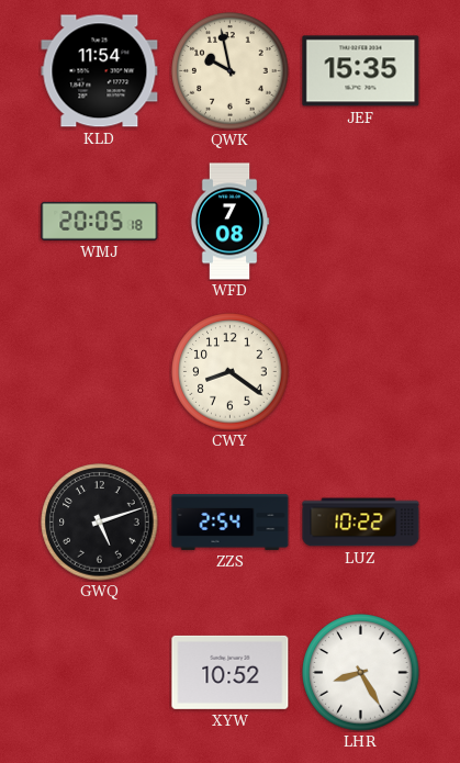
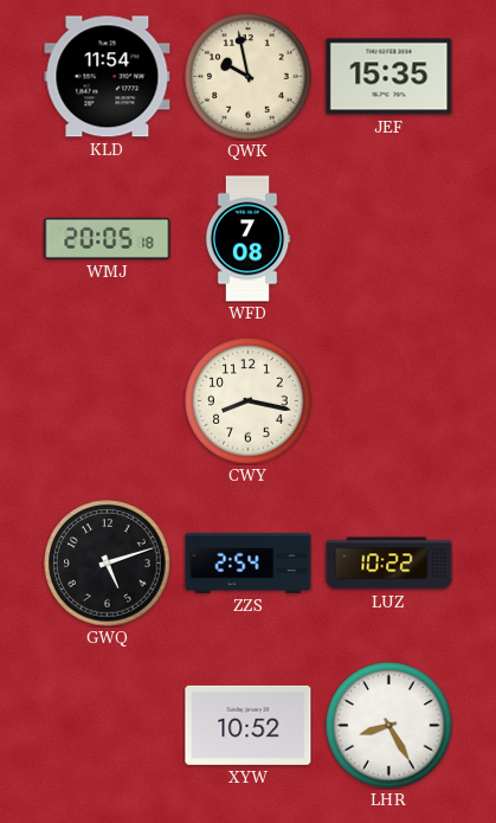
CWY: 8:21 -> 8:17 (249, 401)
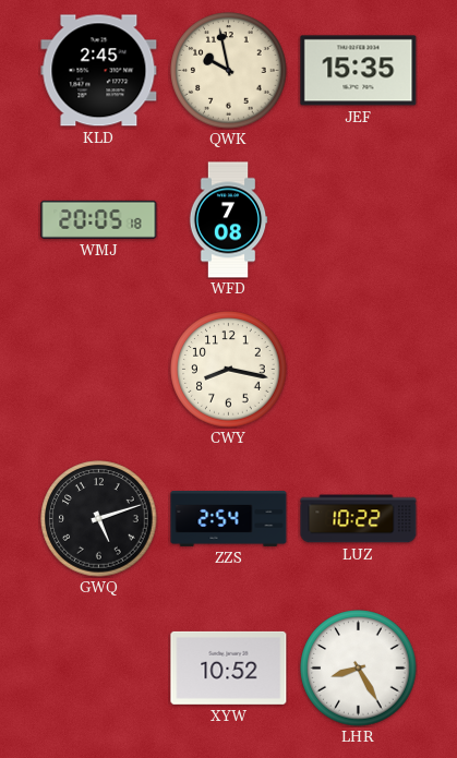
KLD: 11:54 -> 2:45 (99, 71)
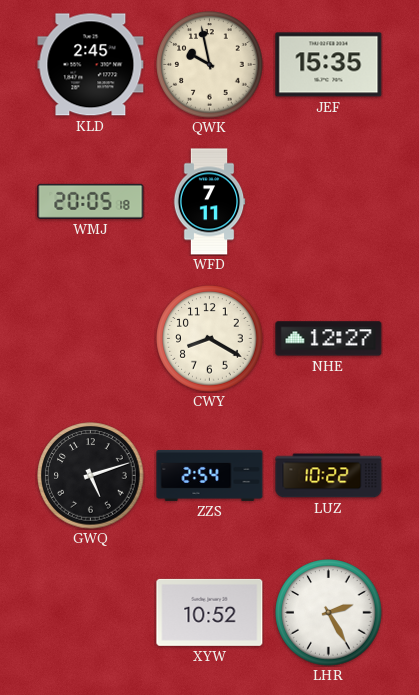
WFD: 7:08 -> 7:11 (209, 202)
CWY: 8:17 -> 8:20 (210, 339)
NHE: none -> 12:27 (329, 339)
LHR: 8:25 -> 2:25 (329, 613)
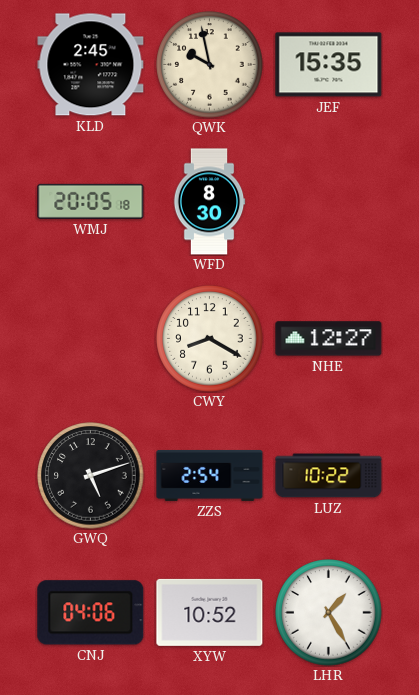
WFD: 7:11 -> 8:30 (209, 202)
CNJ: none -> 04:06 (91, 613)
LHR: 2:25 -> 1:25 (329, 613)
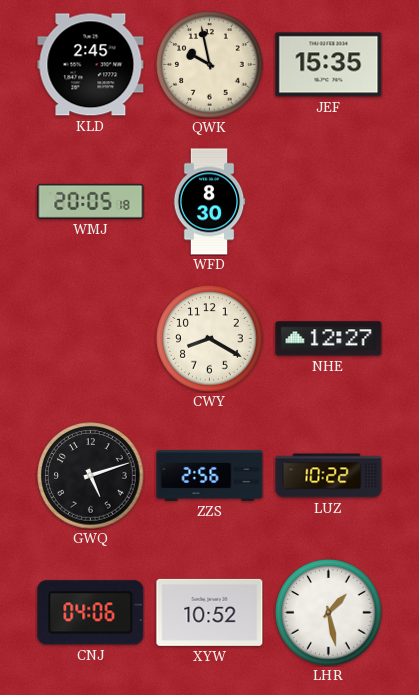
ZZS: 2:54 -> 2:56 (210, 476)
LHR: 1:25 -> 1:28 (329, 613)
